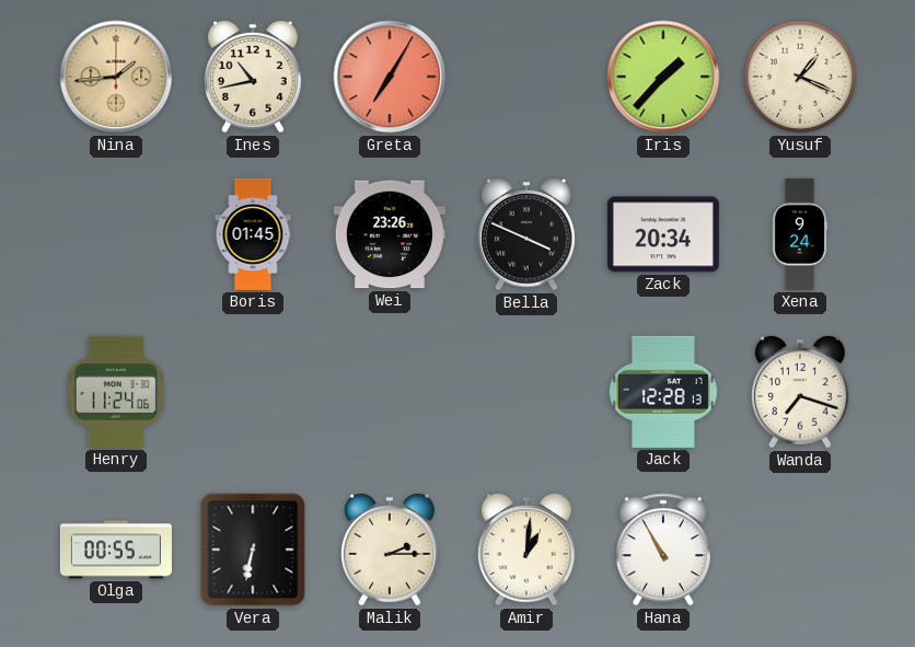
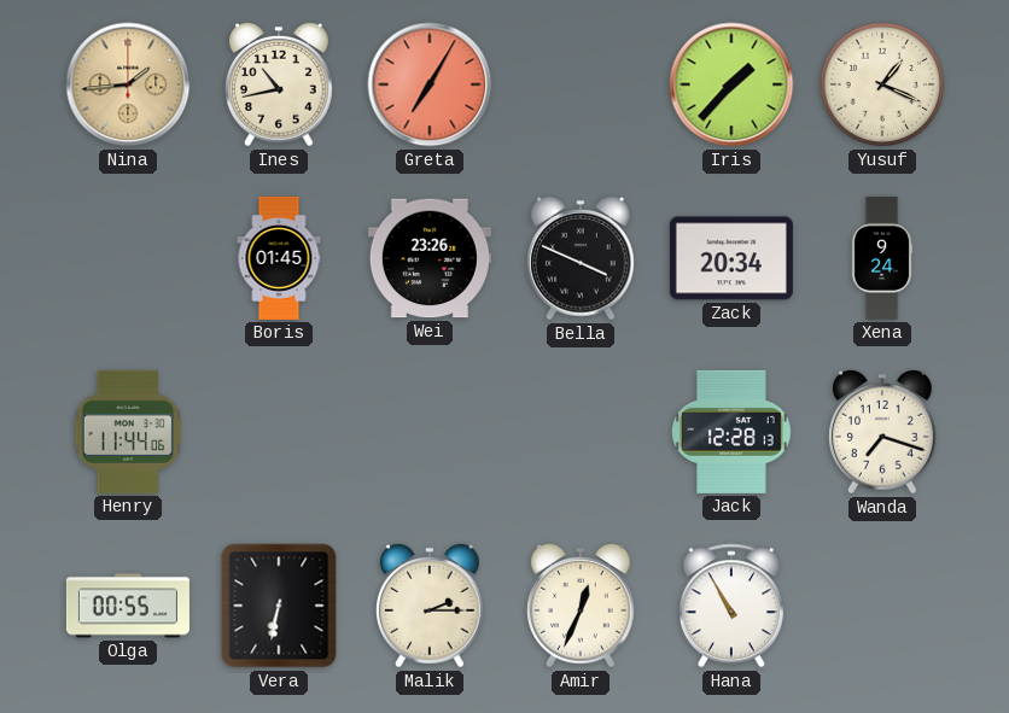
Henry: 11:24 -> 11:44 (128, 432)
Amir: 1:01 -> 12:34 (582, 606)
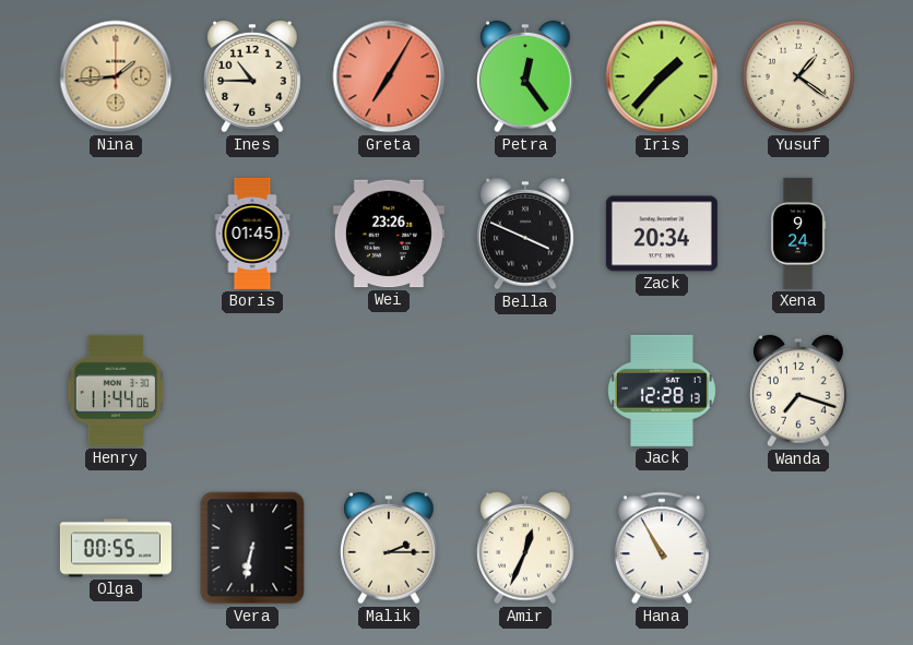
Ines: 10:43 -> 10:45 (253, 76)
Petra: none -> 12:24 (526, 76)
Yusuf: 1:19 -> 1:21 (798, 76)
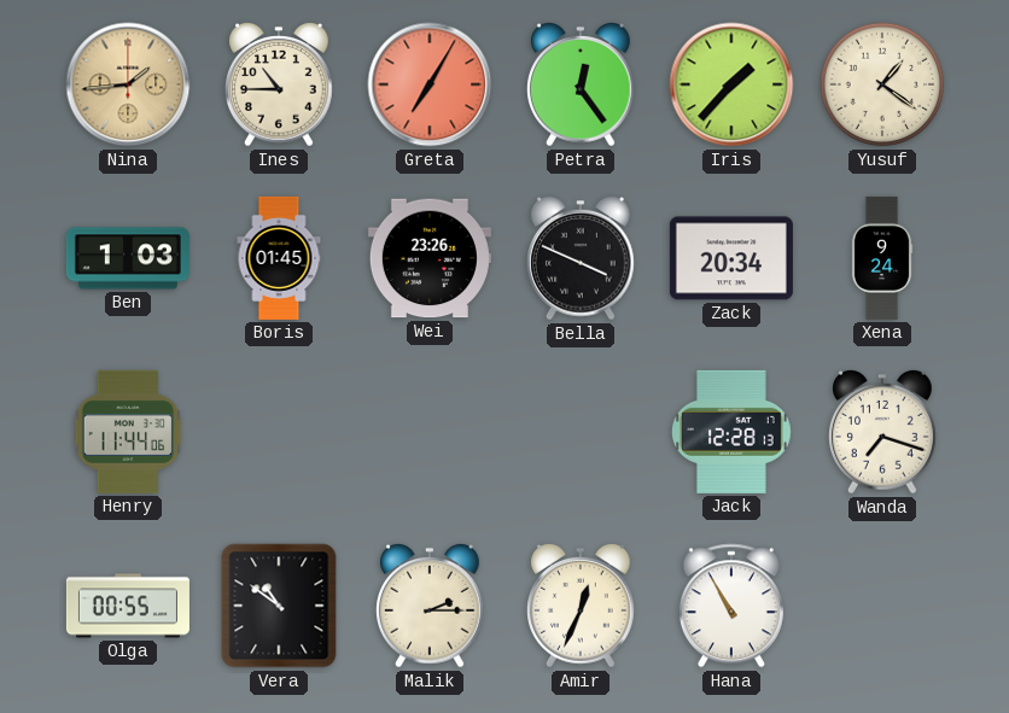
Ben: none -> 1:03 (128, 258)
Vera: 6:32 -> 10:51 (279, 606)
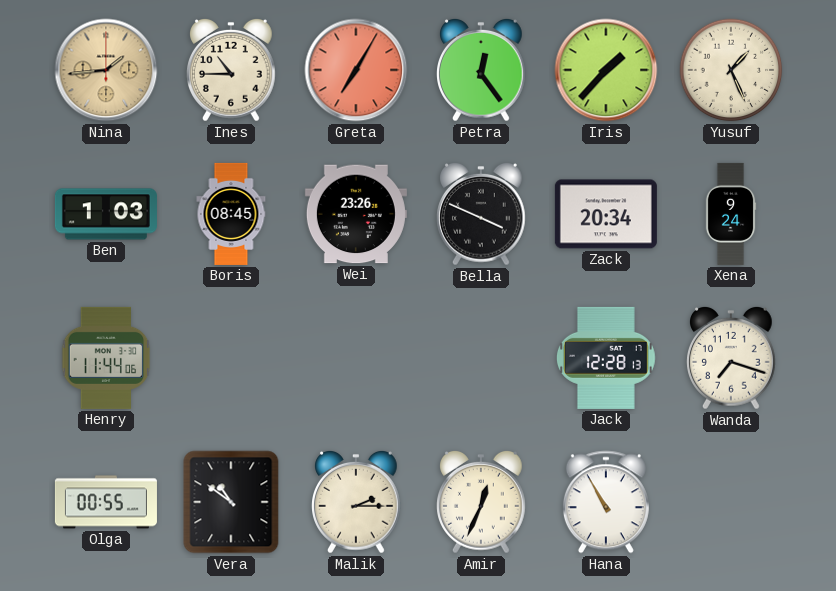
Yusuf: 1:21 -> 1:26 (731, 70)
Boris: 01:45 -> 08:45 (231, 214)
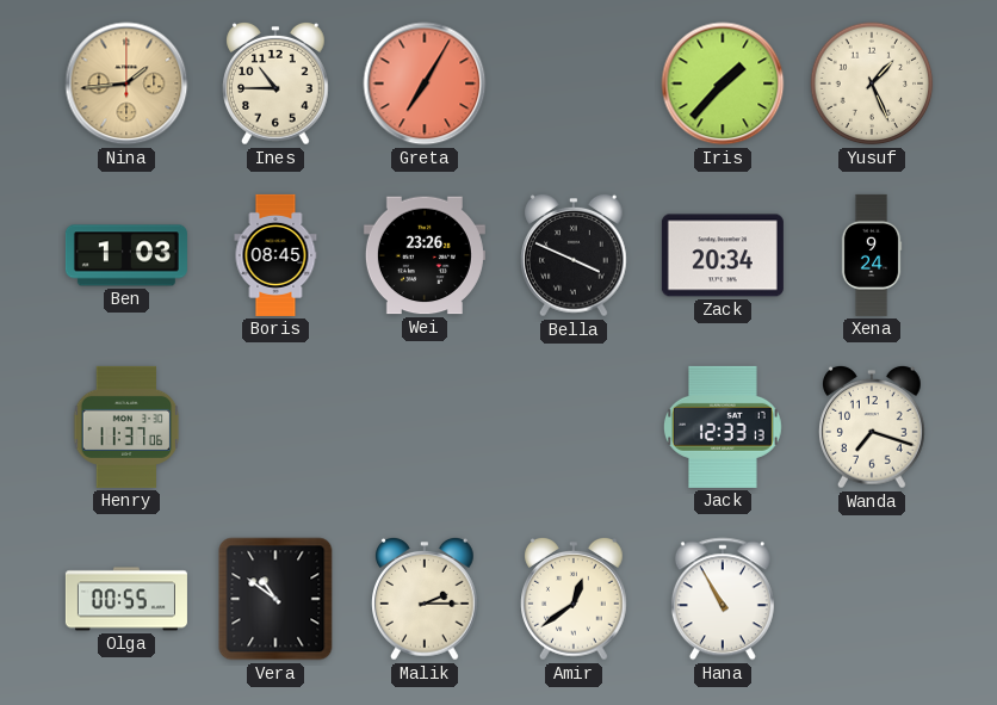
Petra: 12:24 -> none (482, 70)
Henry: 11:44 -> 11:37 (126, 427)
Jack: 12:28 -> 12:33 (724, 427)
Amir: 12:34 -> 12:39 (575, 599)
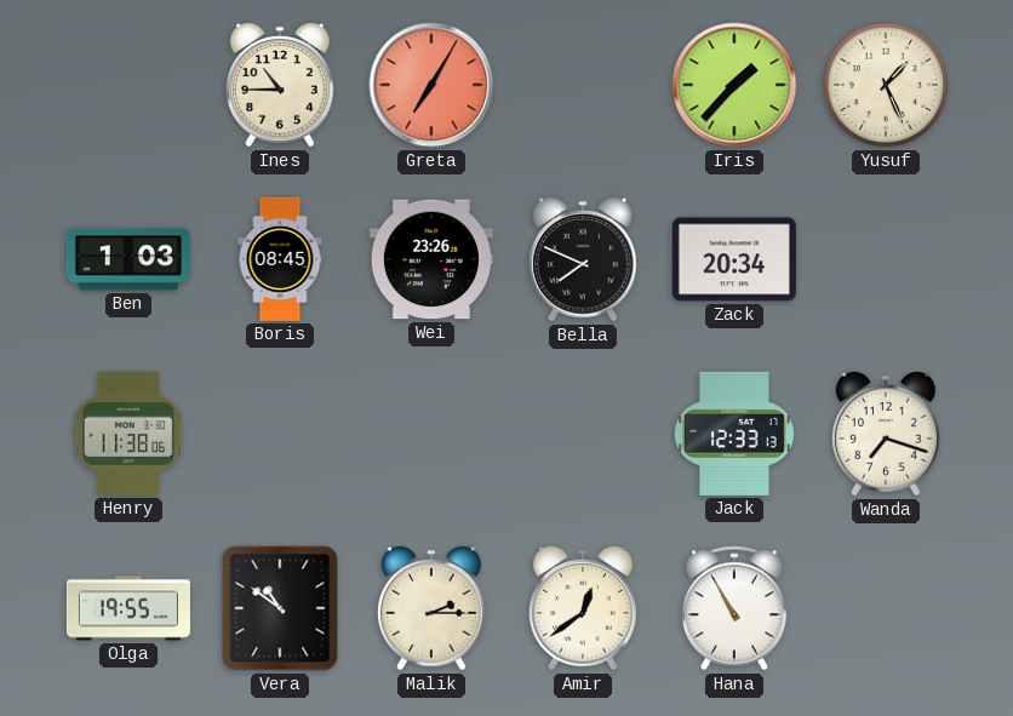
Nina: 1:44 -> none (126, 84)
Bella: 3:49 -> 7:49 (584, 259)
Xena: 9:24 -> none (872, 255)
Henry: 11:37 -> 11:38 (128, 434)
Olga: 00:55 -> 19:55 (128, 608)
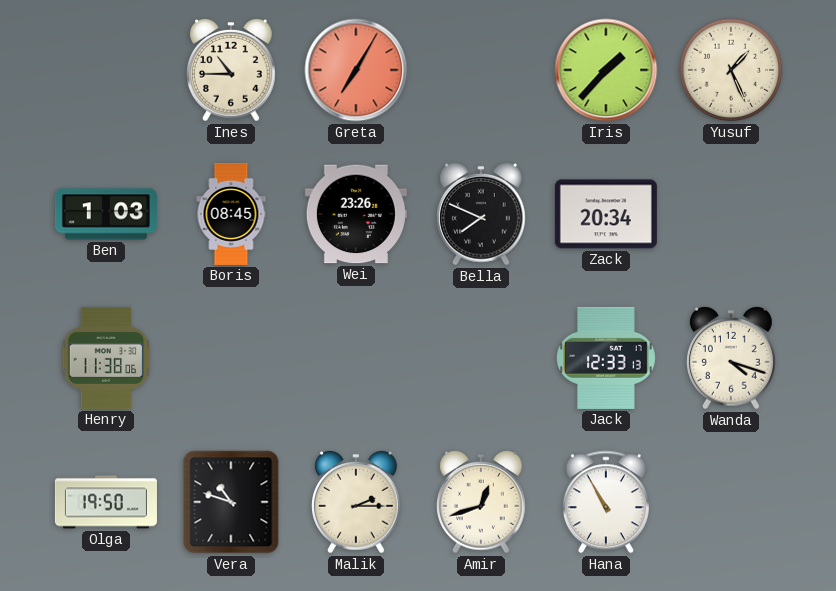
Wanda: 7:18 -> 4:18 (732, 358)
Olga: 19:55 -> 19:50 (106, 502)
Vera: 10:51 -> 10:48 (231, 502)
Amir: 12:39 -> 12:42 (482, 502)
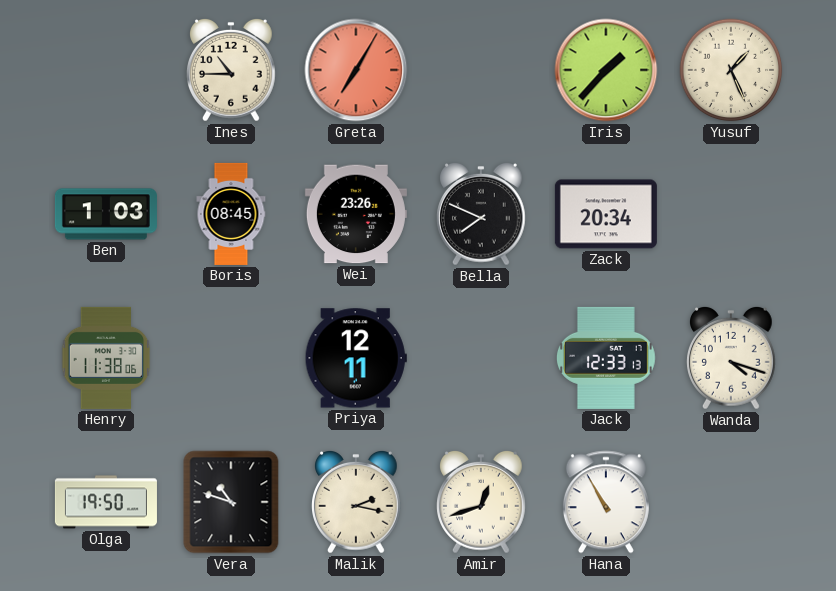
Priya: none -> 12:11 (356, 358)
Malik: 2:15 -> 2:17 (357, 502)
